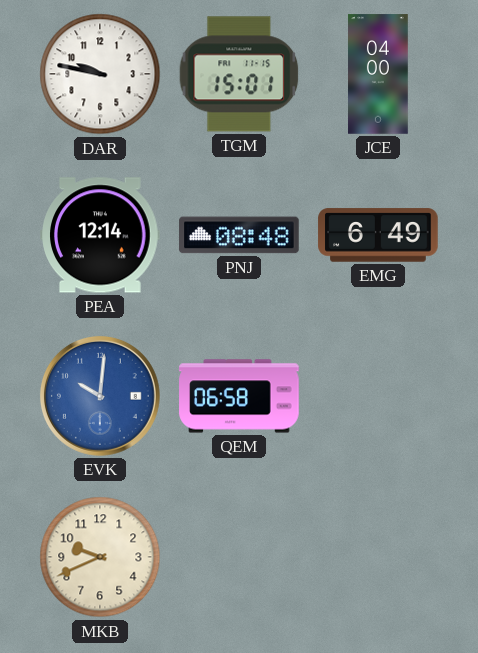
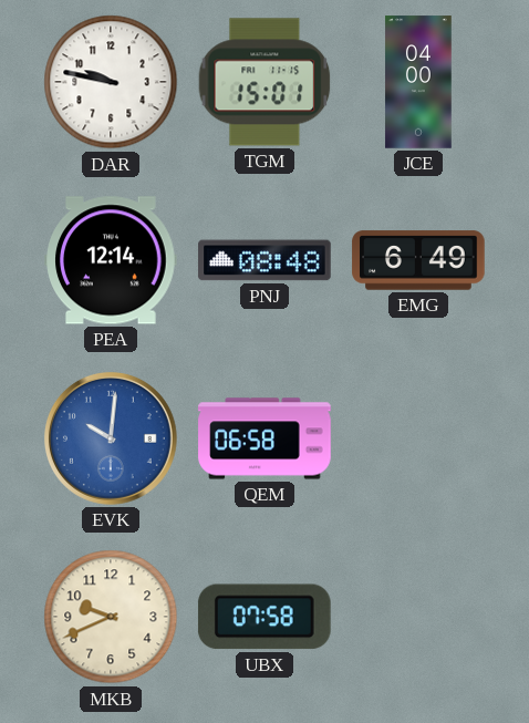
UBX: none -> 07:58 (264, 617)
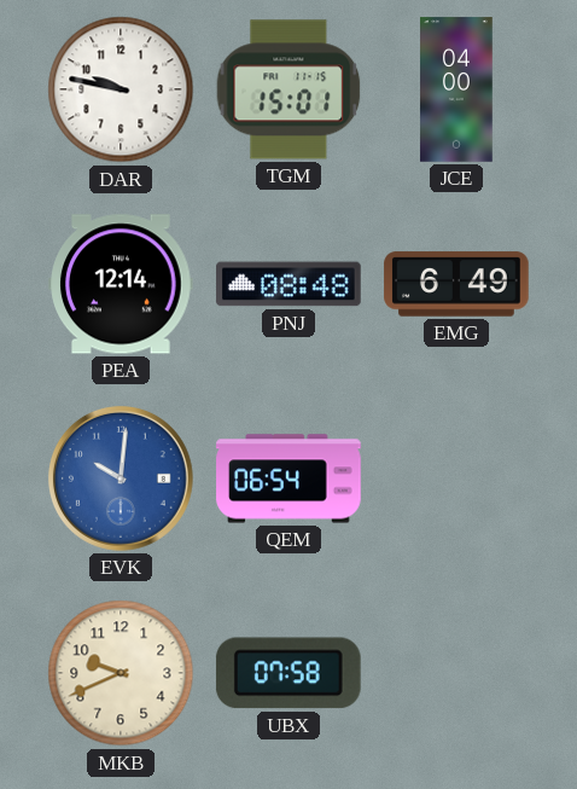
QEM: 06:58 -> 06:54 (288, 478)
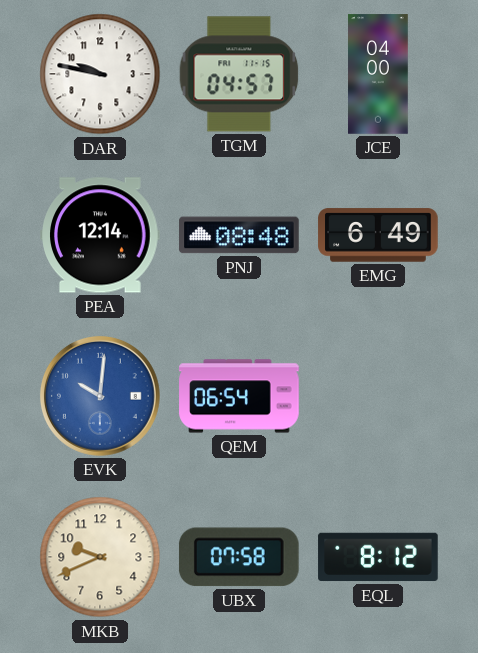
TGM: 15:01 -> 04:57 (239, 74)
EQL: none -> 8:12 (378, 557)
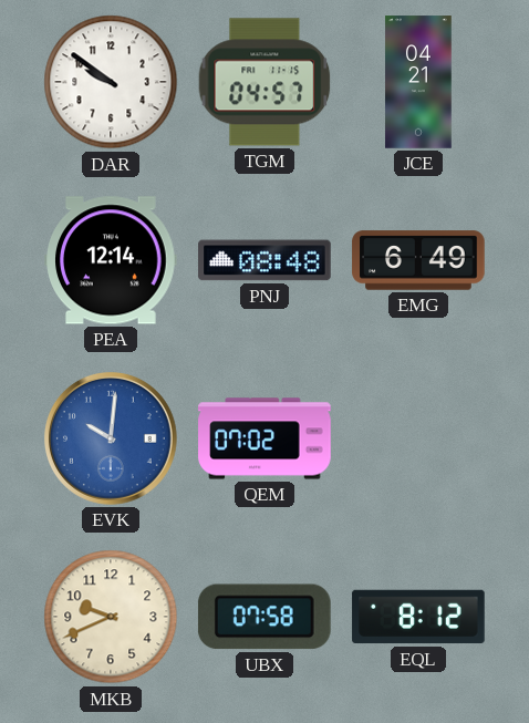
DAR: 9:47 -> 9:51 (111, 82)
JCE: 04:00 -> 04:21 (418, 82)
QEM: 06:54 -> 07:02 (264, 438)
